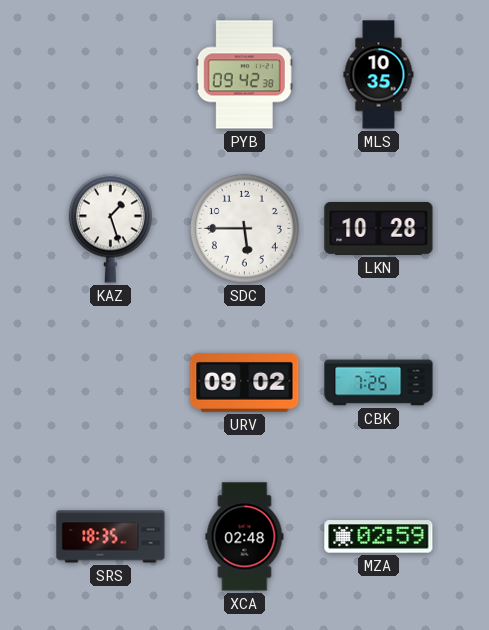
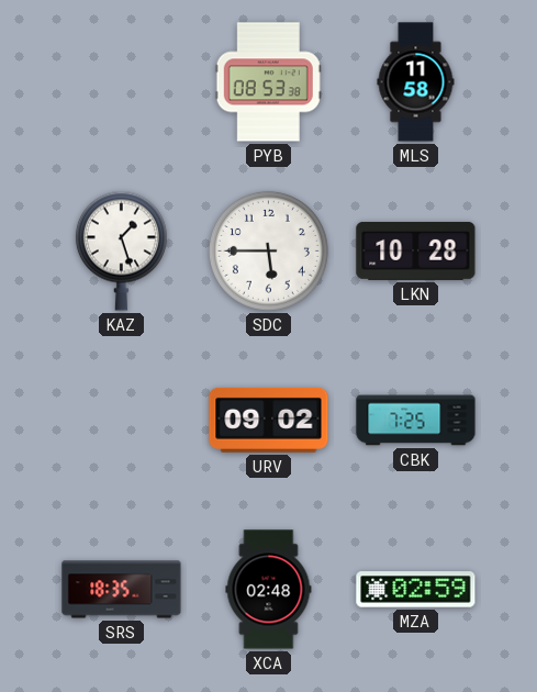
PYB: 09:42 -> 08:53 (268, 82)
MLS: 10:35 -> 11:58 (416, 82)
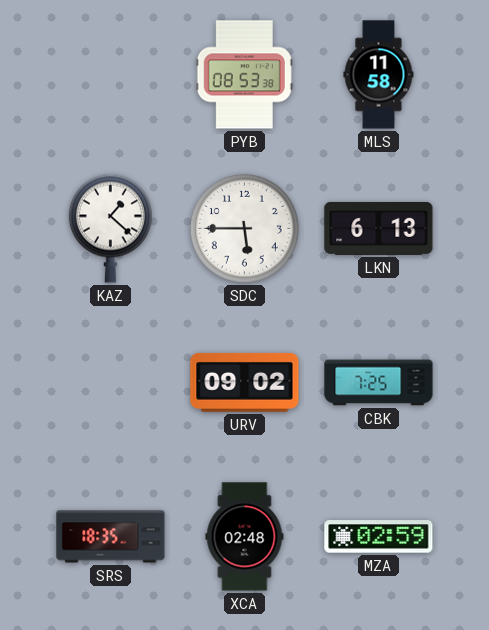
KAZ: 1:27 -> 1:22 (110, 228)
LKN: 10:28 -> 6:13 (379, 228)
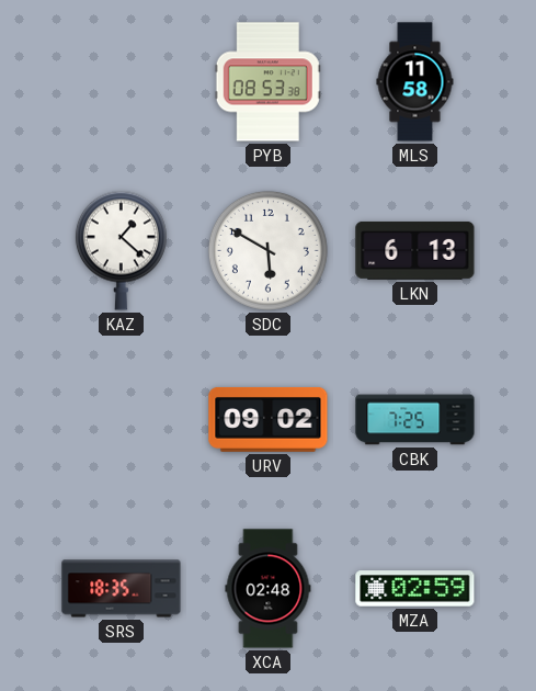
SDC: 5:45 -> 5:50 (267, 250)
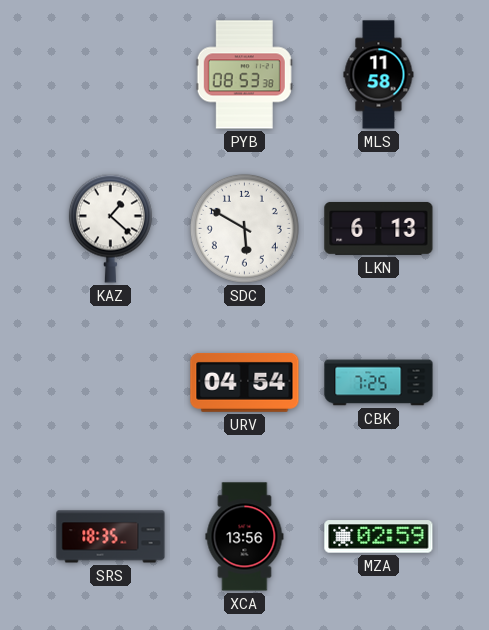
URV: 09:02 -> 04:54 (245, 382)
XCA: 02:48 -> 13:56 (245, 537)
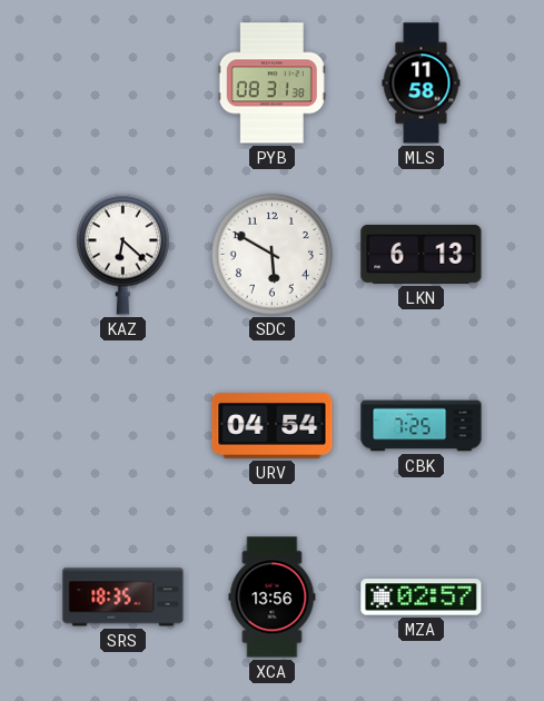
PYB: 08:53 -> 08:31 (271, 83)
KAZ: 1:22 -> 6:22 (122, 254)
MZA: 02:59 -> 02:57 (422, 598)
